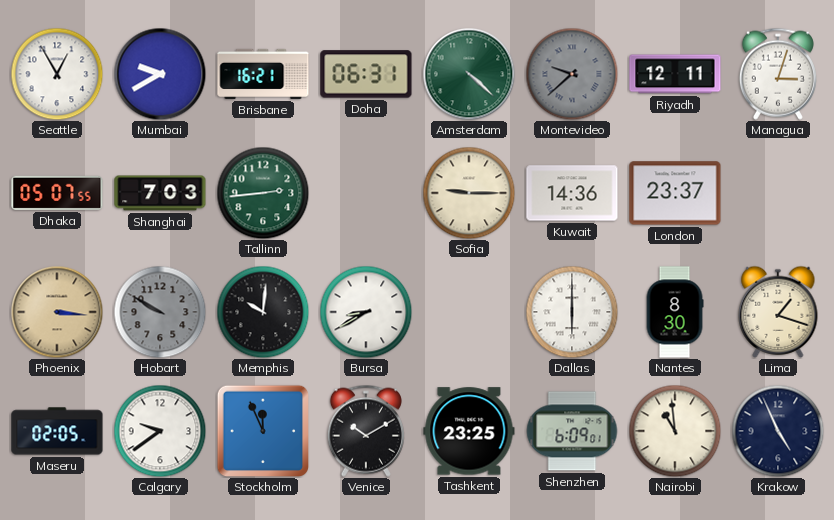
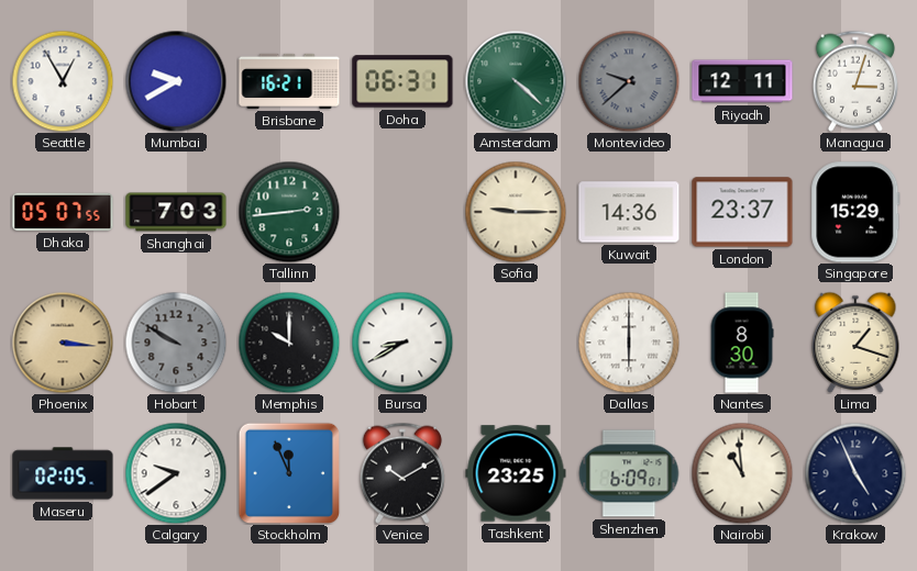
Singapore: none -> 15:29 (855, 212)
Memphis: 10:01 -> 10:00 (289, 343)
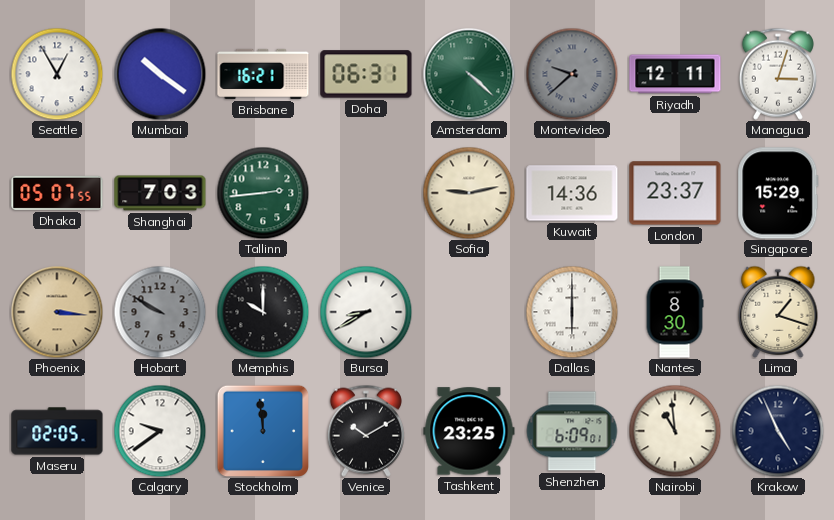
Mumbai: 9:40 -> 10:21 (160, 74)
Sofia: 9:15 -> 9:13 (469, 193)
Stockholm: 11:56 -> 11:59 (263, 431)
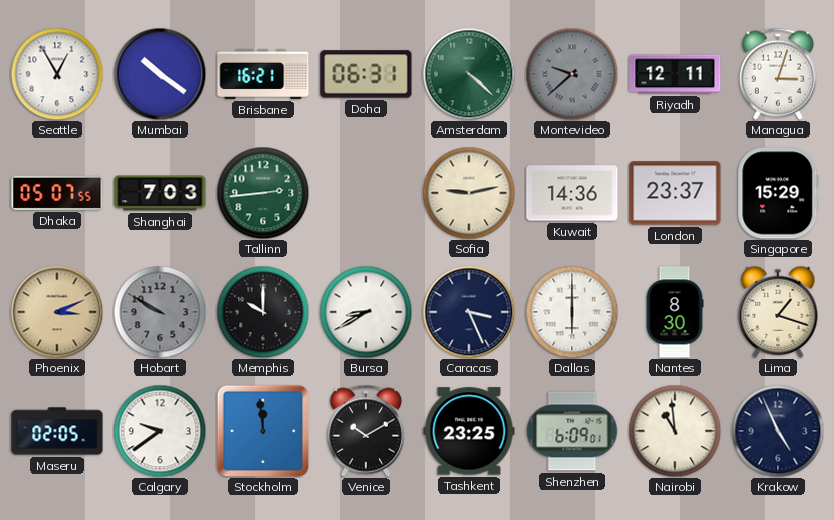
Phoenix: 3:16 -> 3:11 (57, 312)
Caracas: none -> 3:26 (469, 312)
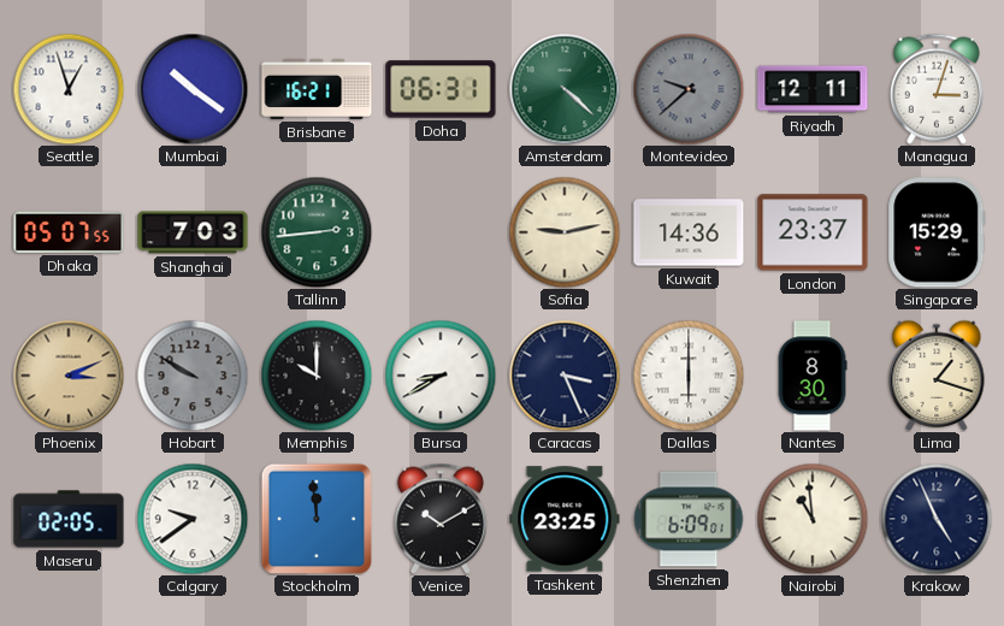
Seattle: 12:55 -> 12:57 (69, 89)
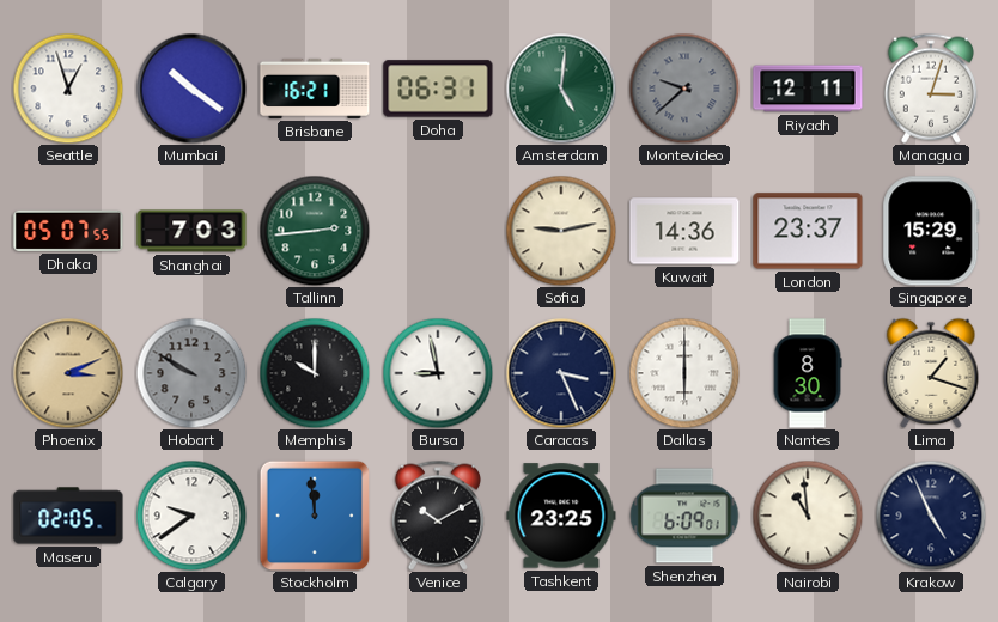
Amsterdam: 4:22 -> 5:01 (561, 89)
Bursa: 8:40 -> 8:58 (438, 373)
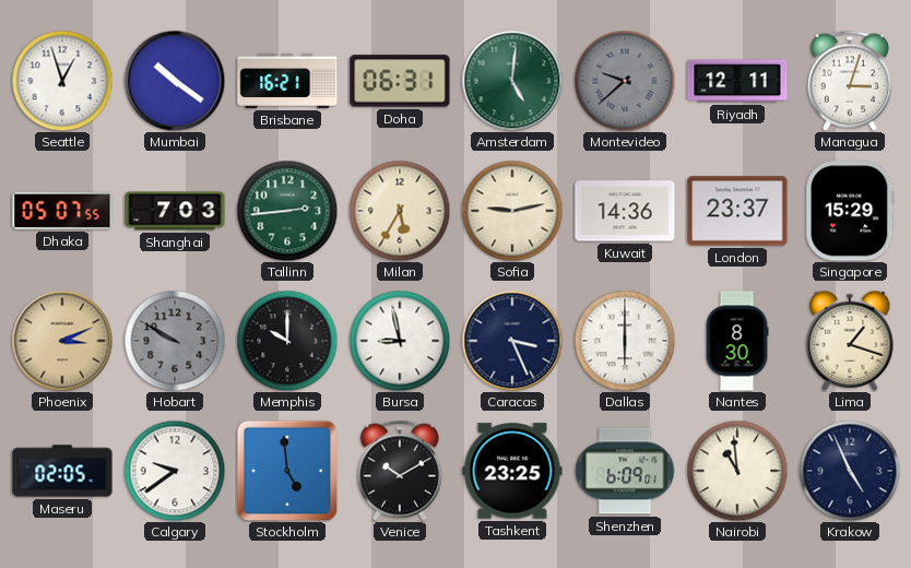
Milan: none -> 5:35 (400, 211)
Stockholm: 11:59 -> 4:59 (287, 471)
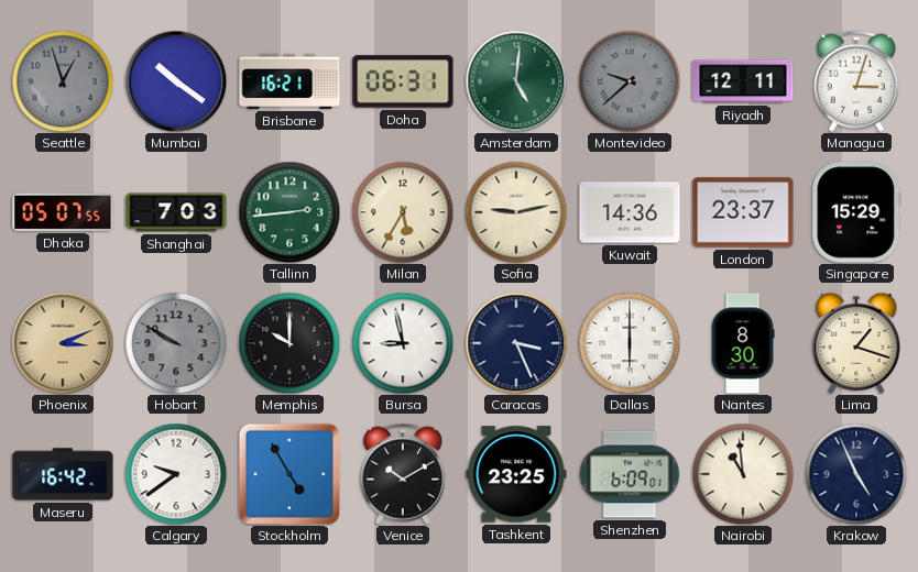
Seattle dial: white -> grey (63, 81)
Maseru: 02:05 -> 16:42 (63, 474)
Stockholm: 4:59 -> 4:55 (289, 474)
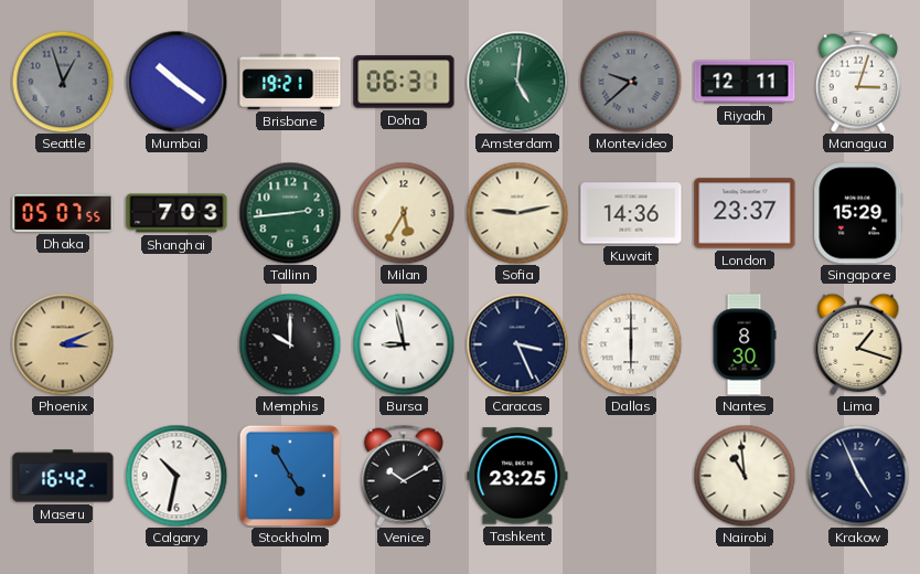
Brisbane: 16:21 -> 19:21 (290, 82)
Hobart: 9:50 -> none (176, 343)
Calgary: 9:39 -> 10:32 (176, 476)
Shenzhen: 6:09 -> none (630, 474)
